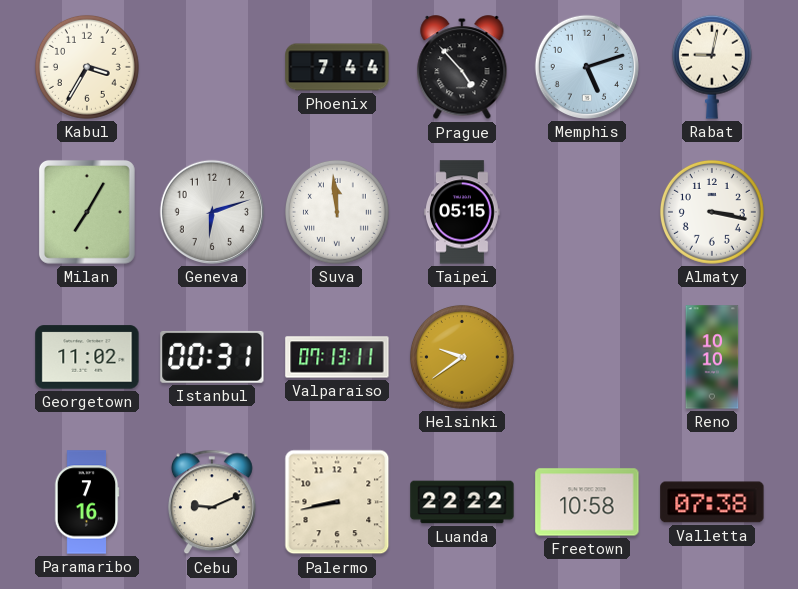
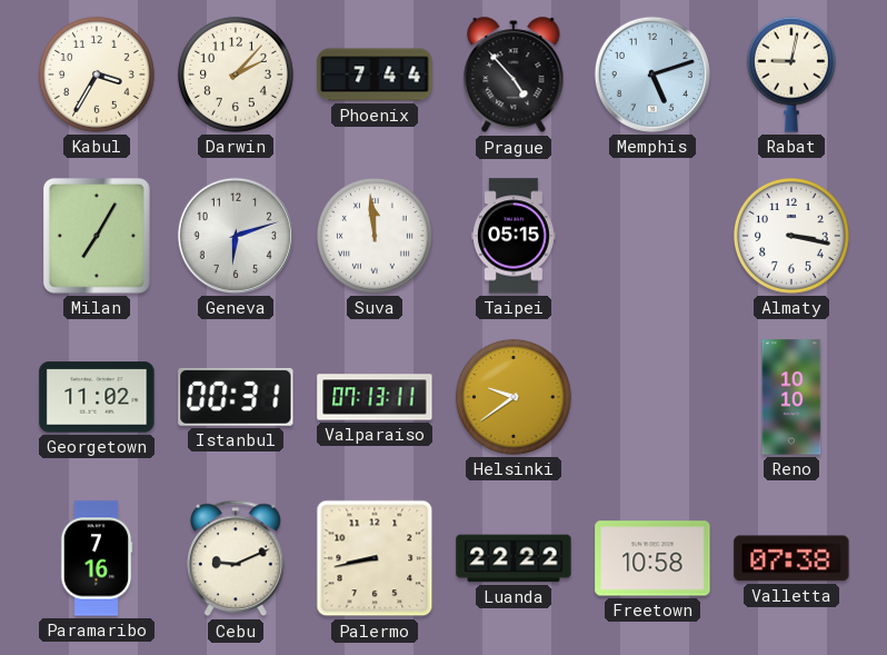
Darwin: none -> 2:07 (236, 75)
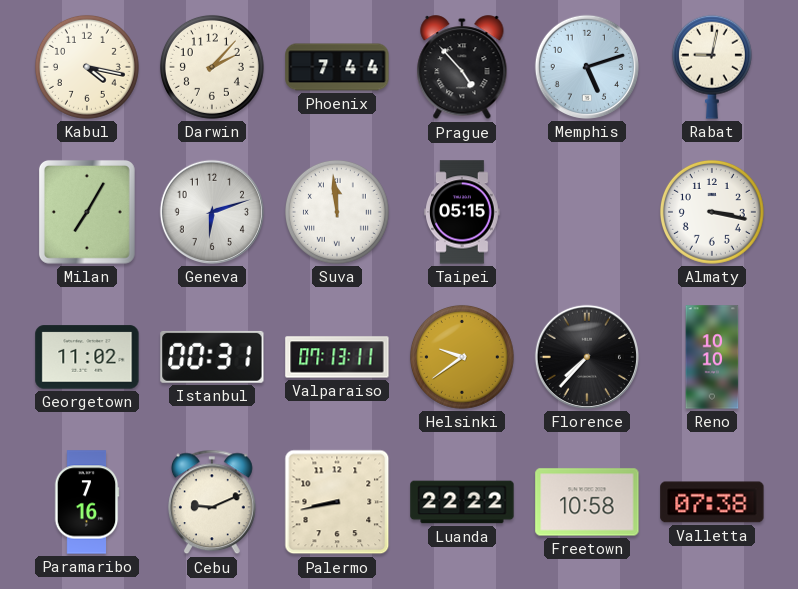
Kabul: 3:35 -> 4:17 (87, 67)
Florence: none -> 7:37 (587, 357)
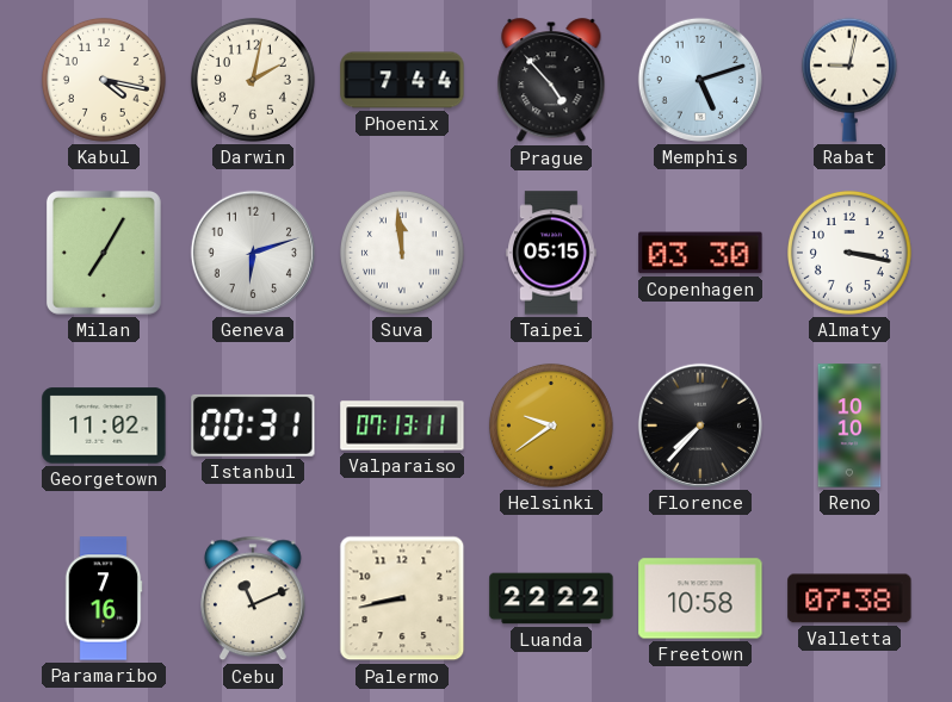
Darwin: 2:07 -> 2:02 (253, 80)
Copenhagen: none -> 03:30 (700, 253)
Cebu: 9:11 -> 11:11 (253, 598)
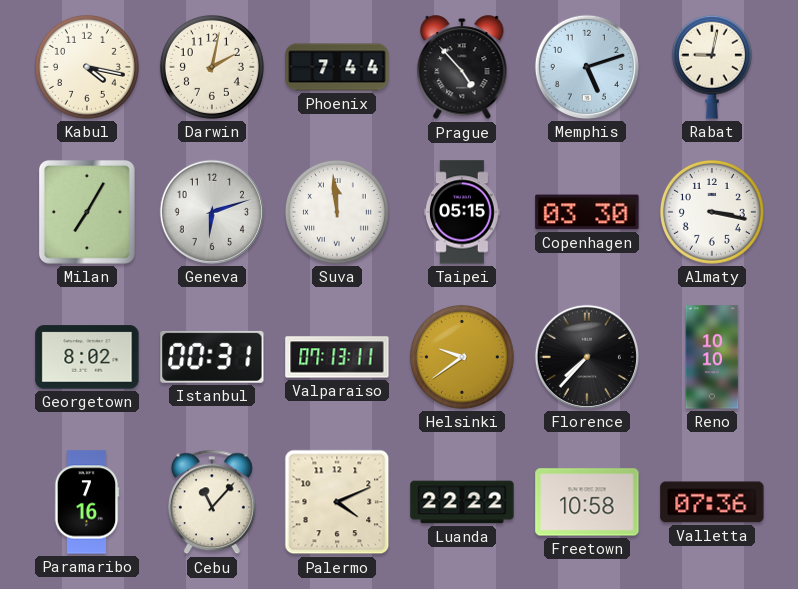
Georgetown: 11:02 -> 8:02 (87, 357)
Cebu: 11:11 -> 11:07 (212, 502)
Palermo: 8:43 -> 4:11 (337, 502)
Valletta: 07:38 -> 07:36 (712, 502)
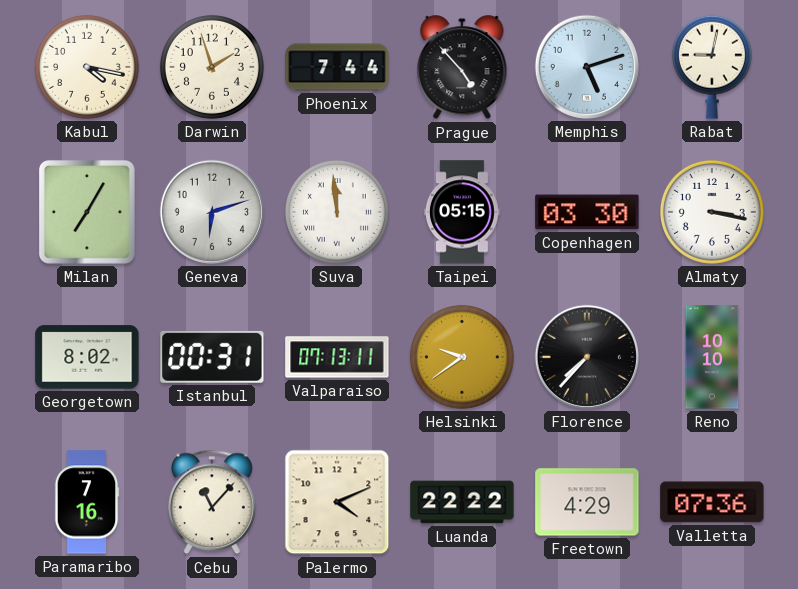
Darwin: 2:02 -> 1:57 (212, 67)
Freetown: 10:58 -> 4:29 (587, 502)
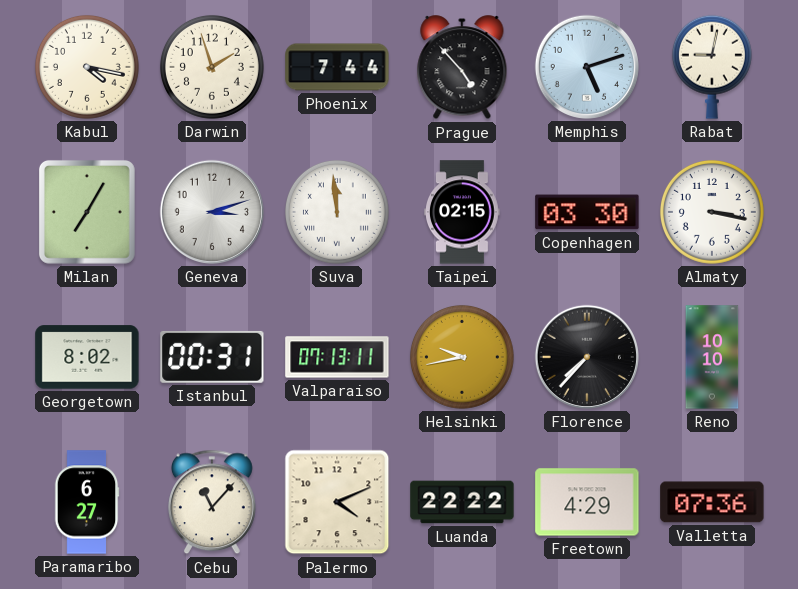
Geneva: 6:12 -> 3:12 (212, 212)
Taipei: 05:15 -> 02:15 (463, 212)
Helsinki: 9:39 -> 9:43 (462, 357)
Paramaribo: 7:16 -> 6:27 (87, 502)
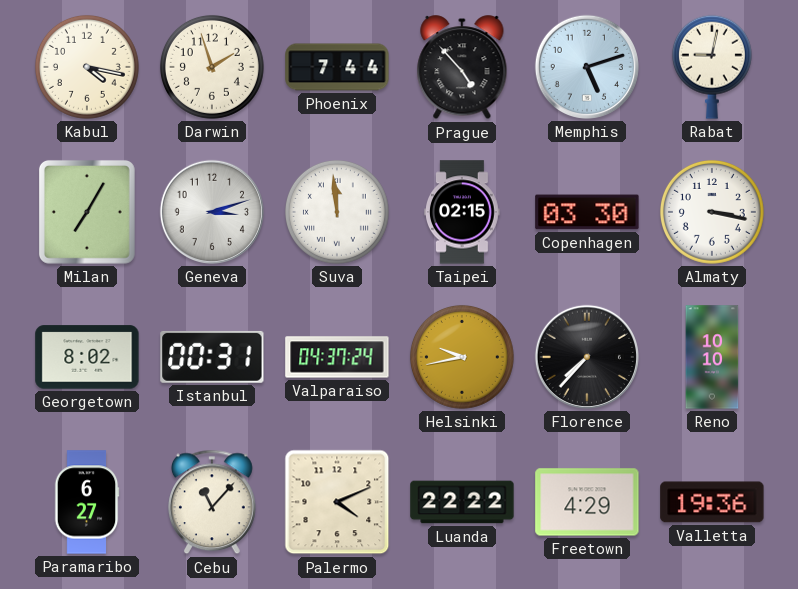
Valparaiso: 07:13 -> 04:37 (337, 357)
Valletta: 07:36 -> 19:36 (712, 502)
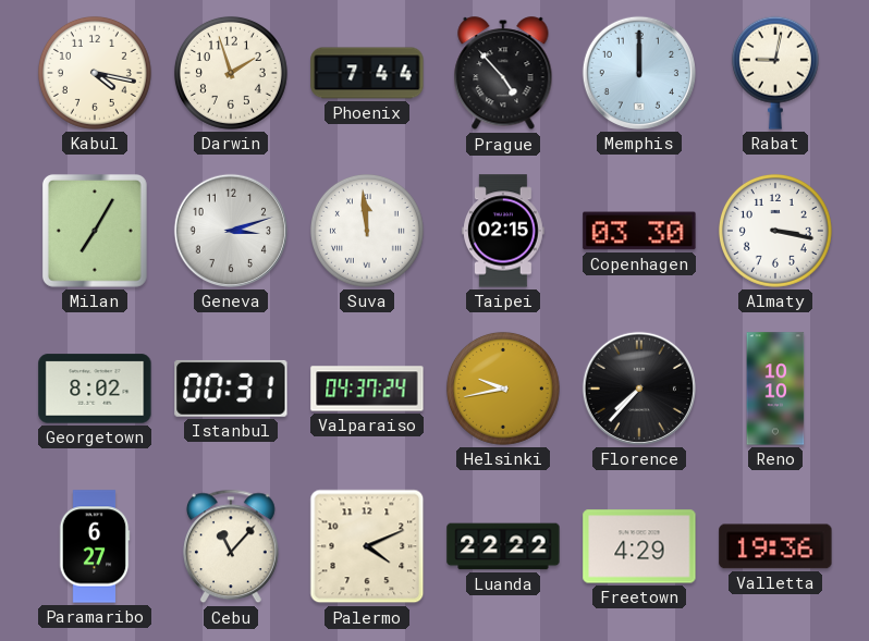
Memphis: 5:12 -> 12:00 (639, 73)
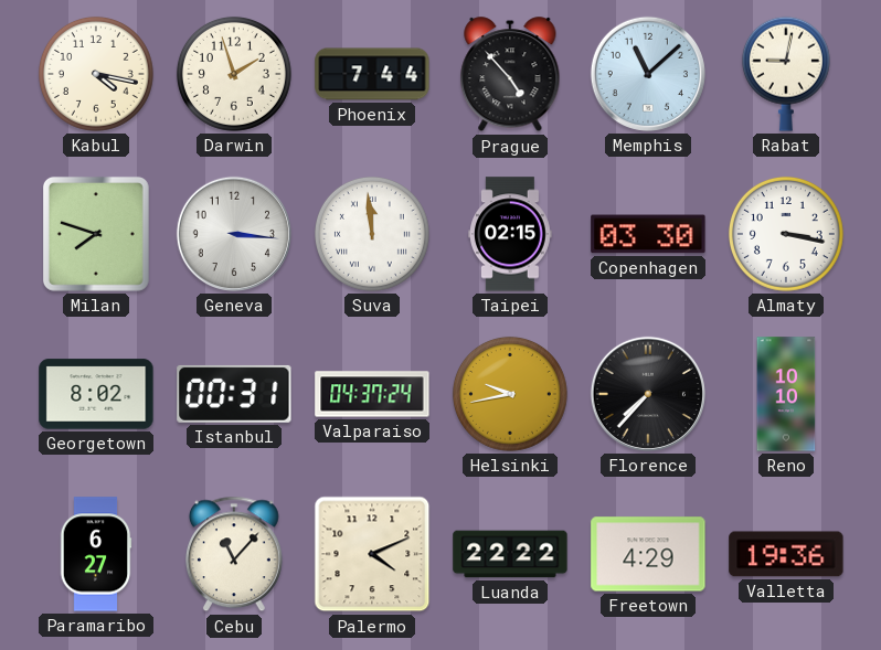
Memphis: 12:00 -> 11:08 (648, 74)
Milan: 7:05 -> 7:48 (96, 234)
Geneva: 3:12 -> 3:16 (234, 234)
